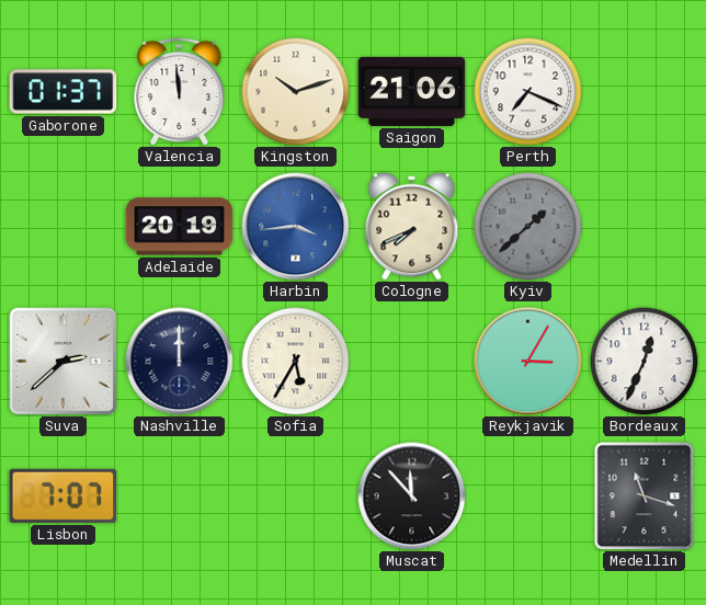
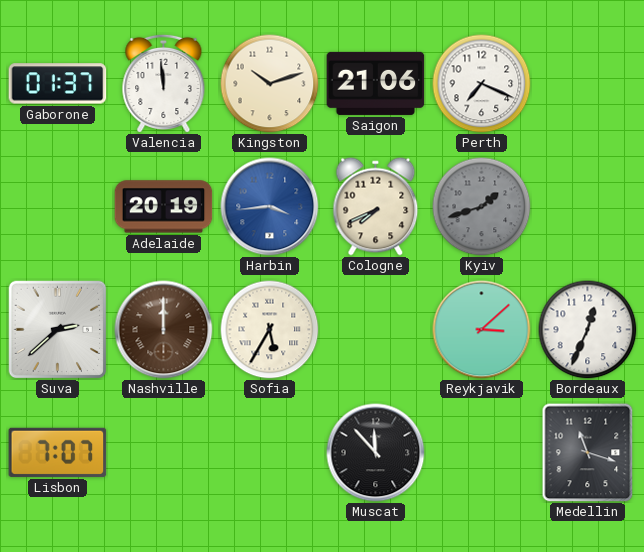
Kyiv: 1:38 -> 1:42 (482, 207)
Nashville dial: navy -> brown (164, 330)
Reykjavik: 3:05 -> 3:08 (482, 330)
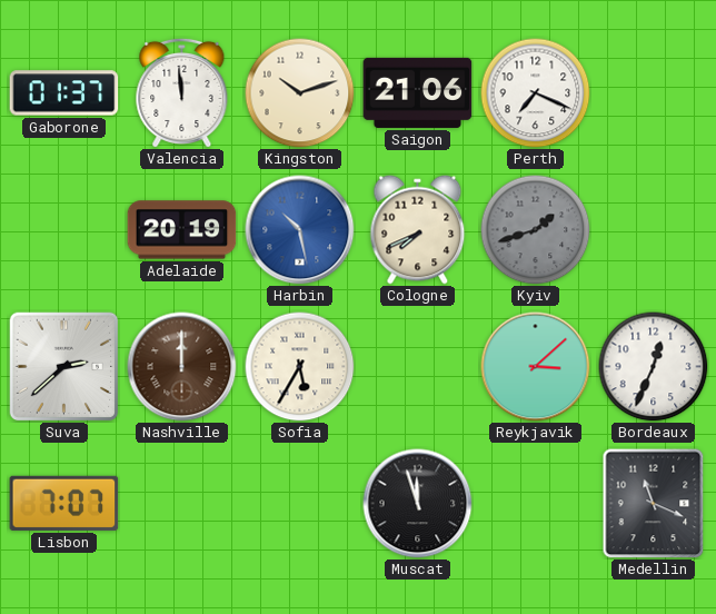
Harbin: 3:44 -> 10:28 (300, 230)
Muscat: 11:53 -> 11:57 (418, 504)
Medellin: 11:18 -> 11:19 (654, 504)
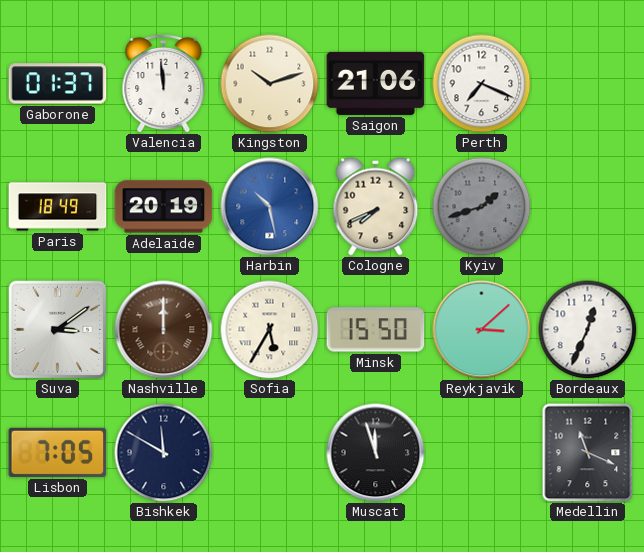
Paris: none -> 18:49 (58, 207)
Suva: 2:38 -> 3:09 (57, 329)
Minsk: none -> 15:50 (376, 330)
Lisbon: 7:07 -> 7:05 (58, 452)
Bishkek: none -> 11:50 (164, 453)
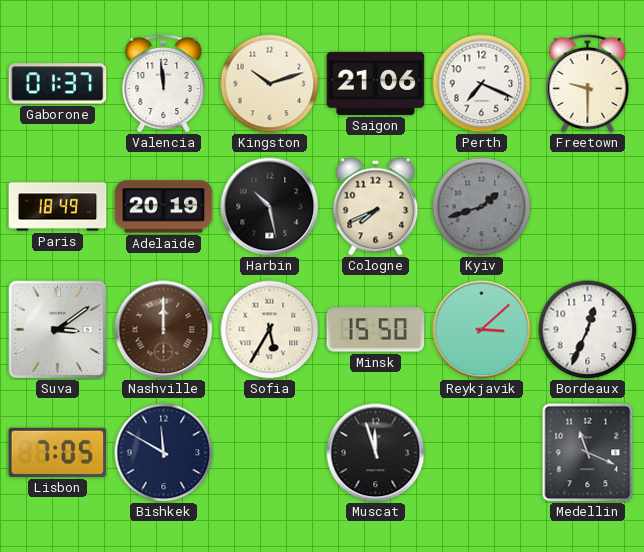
Freetown: none -> 9:30 (588, 83)
Harbin dial: blue -> black (270, 207)
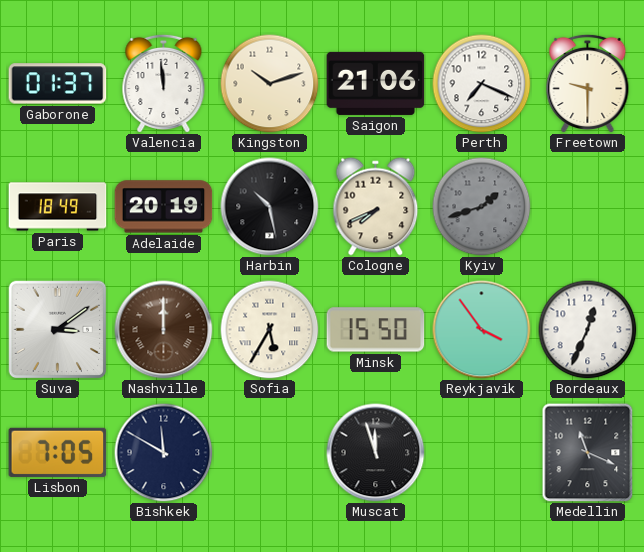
Reykjavik: 3:08 -> 3:54 (482, 330)
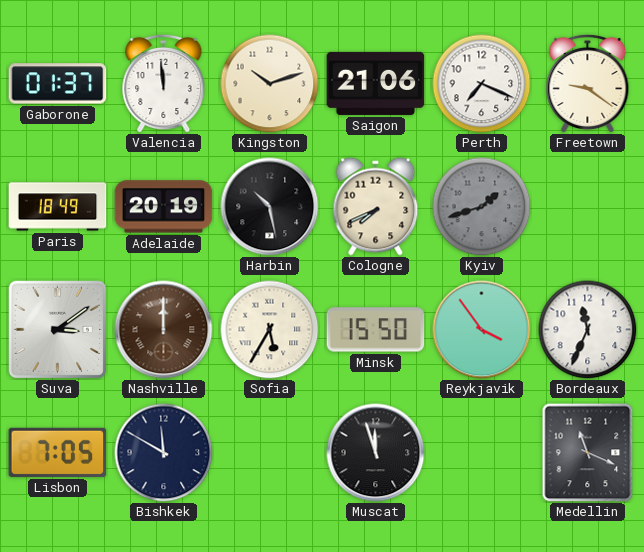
Freetown: 9:30 -> 9:21 (588, 83)
Bordeaux: 12:34 -> 11:34 (588, 330)
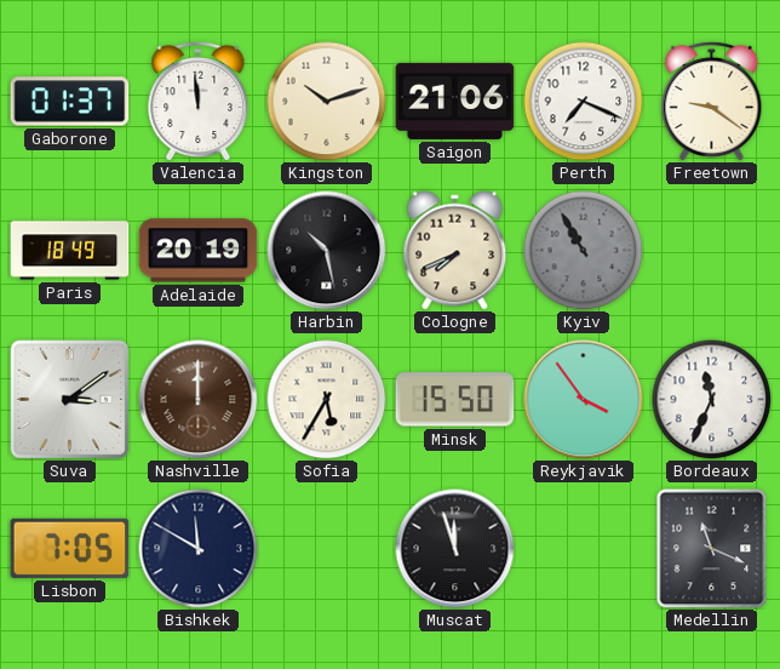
Kyiv: 1:42 -> 10:55 (584, 251)
